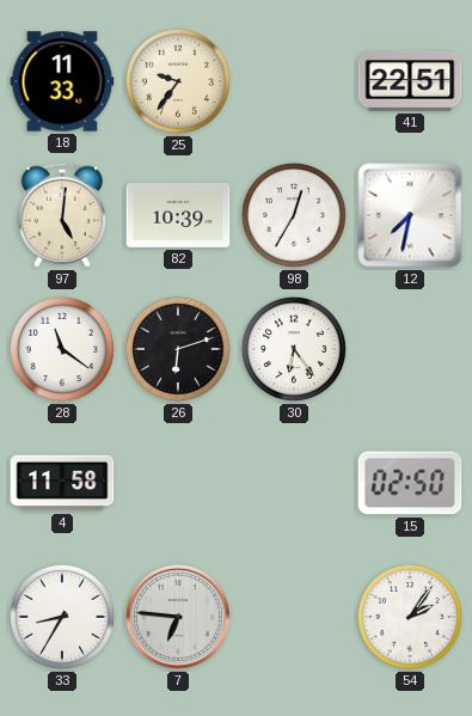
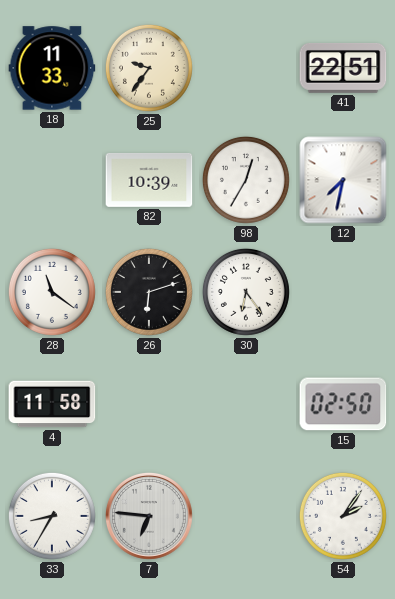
97: 5:01 -> none (62, 215)
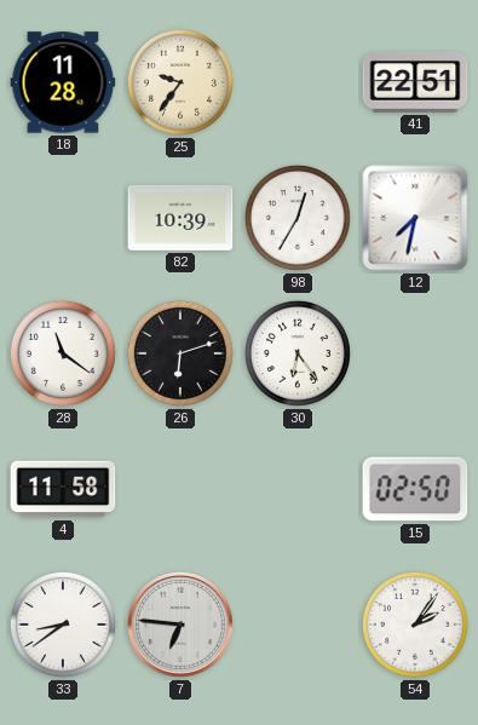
18: 11:33 -> 11:28 (63, 82)
33: 8:35 -> 8:39 (63, 625)
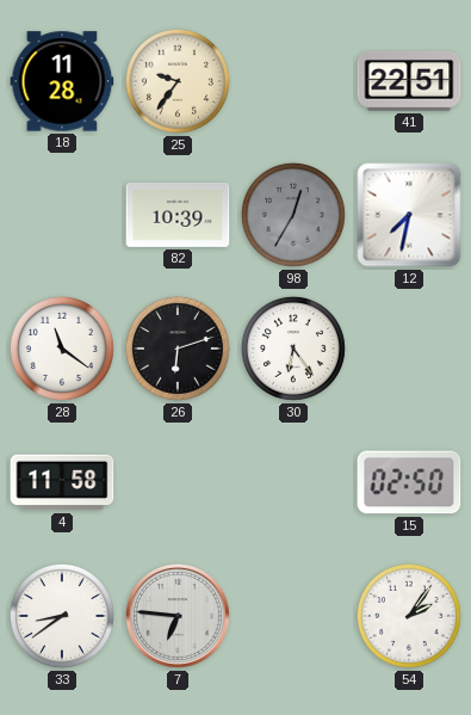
98 dial: white -> grey (293, 215)
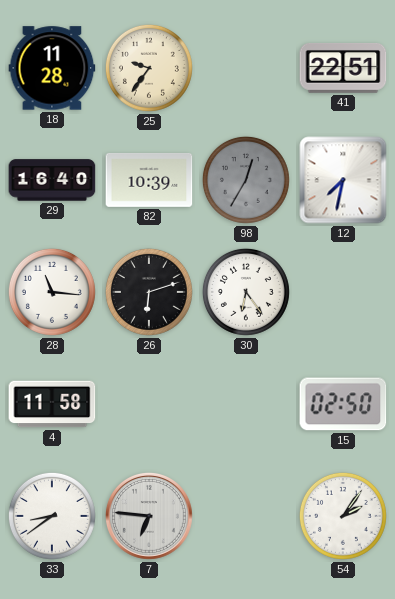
29: none -> 16:40 (52, 180)
28: 11:21 -> 11:16 (52, 292)
